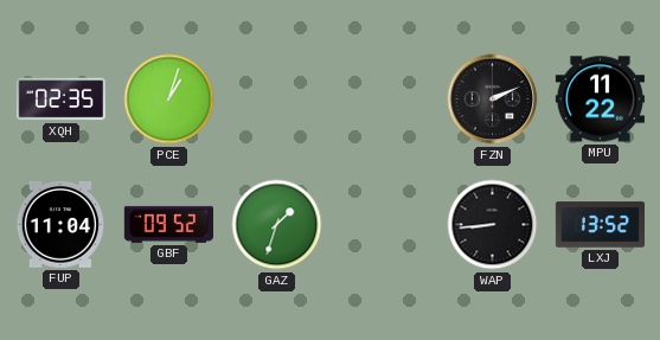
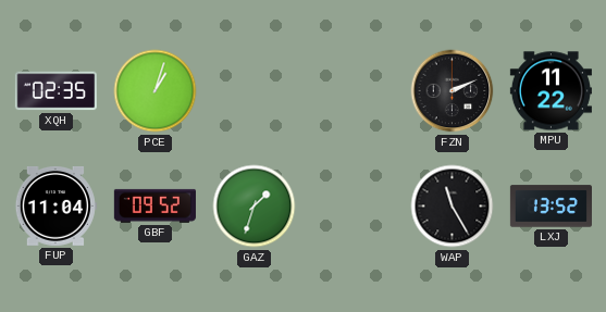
WAP: 8:44 -> 11:25 (453, 207)
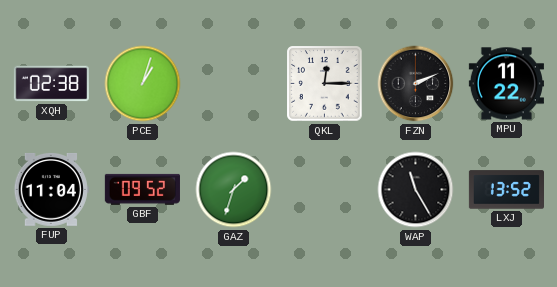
XQH: 02:35 -> 02:38 (51, 84)
QKL: none -> 12:15 (325, 84)
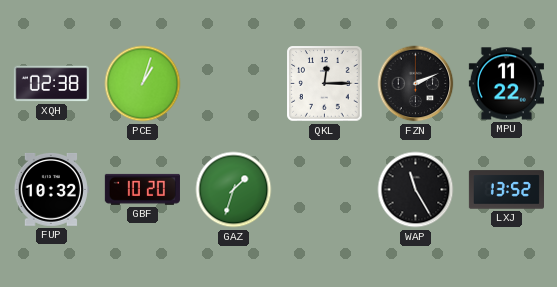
FUP: 11:04 -> 10:32 (51, 189)
GBF: 09:52 -> 10:20 (142, 189)
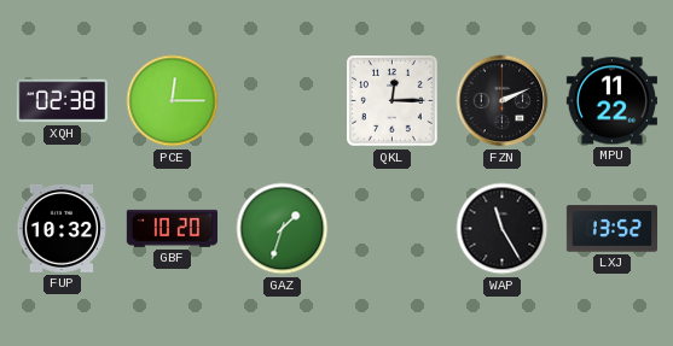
PCE: 1:03 -> 12:15 (173, 101)
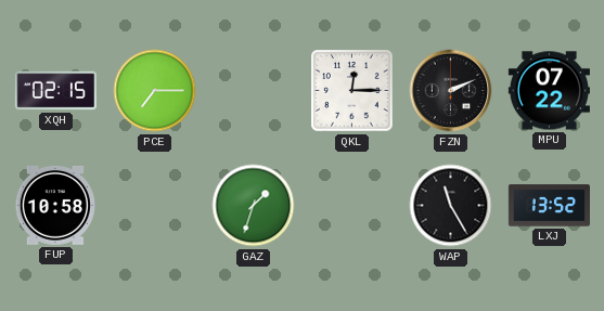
XQH: 02:38 -> 02:15 (55, 91)
PCE: 12:15 -> 7:15 (155, 91)
MPU: 11:22 -> 07:22 (549, 91)
FUP: 10:32 -> 10:58 (55, 205)
GBF: 10:20 -> none (172, 228)
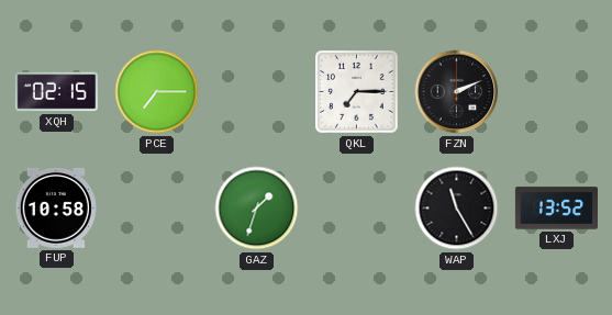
QKL: 12:15 -> 7:15 (357, 92)
MPU: 07:22 -> none (549, 91)
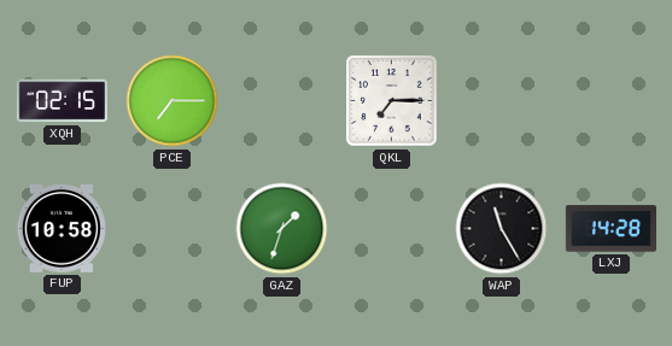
FZN: 2:11 -> none (457, 92)
LXJ: 13:52 -> 14:28 (610, 229)
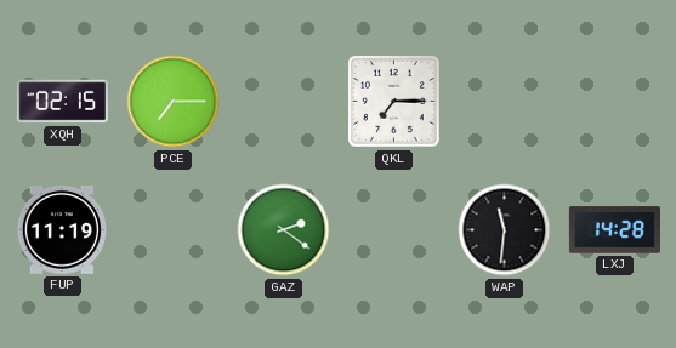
FUP: 10:58 -> 11:19 (62, 229)
GAZ: 1:33 -> 2:21 (284, 230)
WAP: 11:25 -> 11:31 (505, 230)
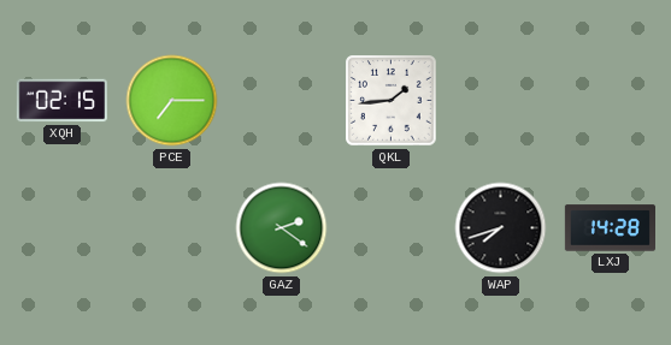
QKL: 7:15 -> 1:44 (392, 101)
FUP: 11:19 -> none (62, 229)
WAP: 11:31 -> 7:42 (501, 228)
